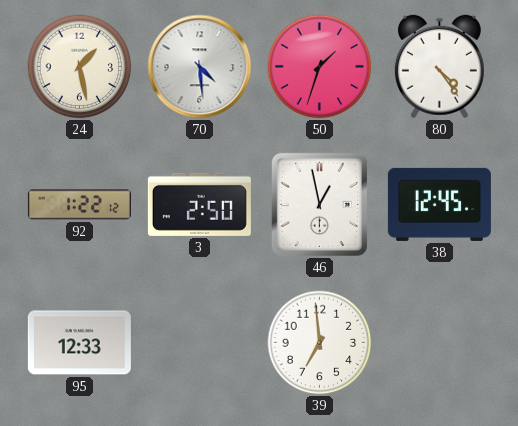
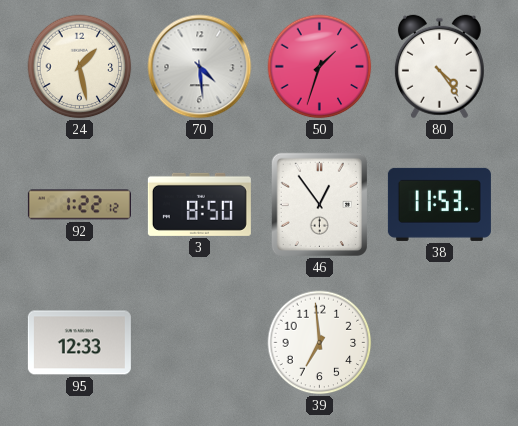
3: 2:50 -> 8:50 (199, 204)
46: 12:58 -> 12:54 (319, 204)
38: 12:45 -> 11:53 (439, 204)
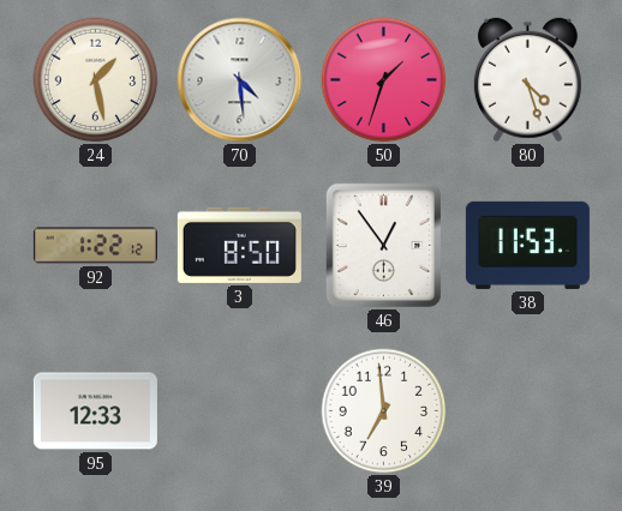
80: 4:24 -> 4:27 (527, 80)
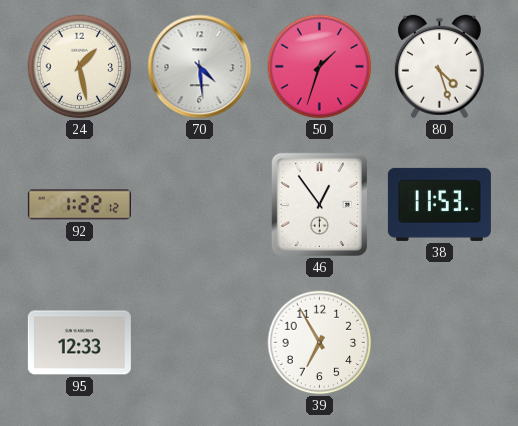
3: 8:50 -> none (239, 245)
39: 6:59 -> 6:55 (320, 343)
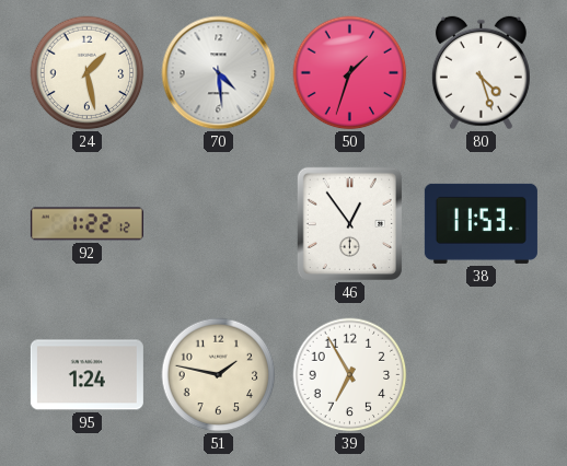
95: 12:33 -> 1:24 (86, 375)
51: none -> 1:47 (219, 375)
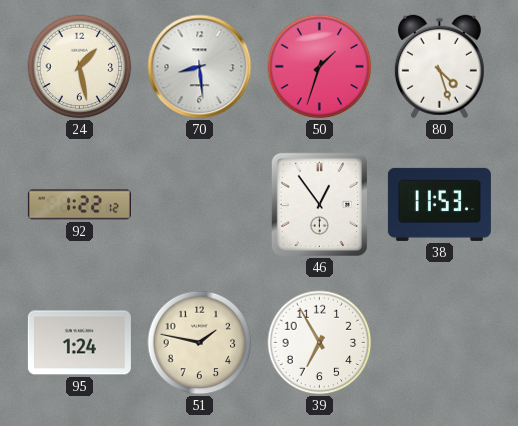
70: 4:29 -> 8:29 (200, 67)
